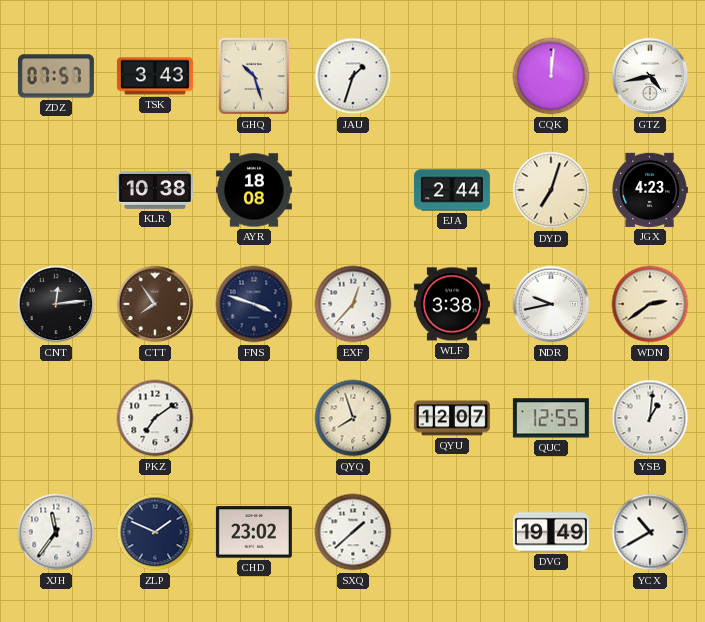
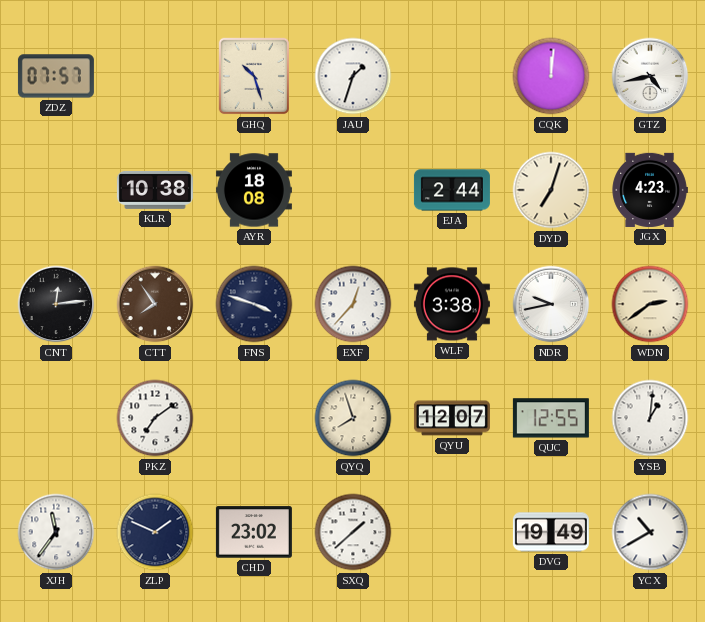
TSK: 3:43 -> none (155, 76)
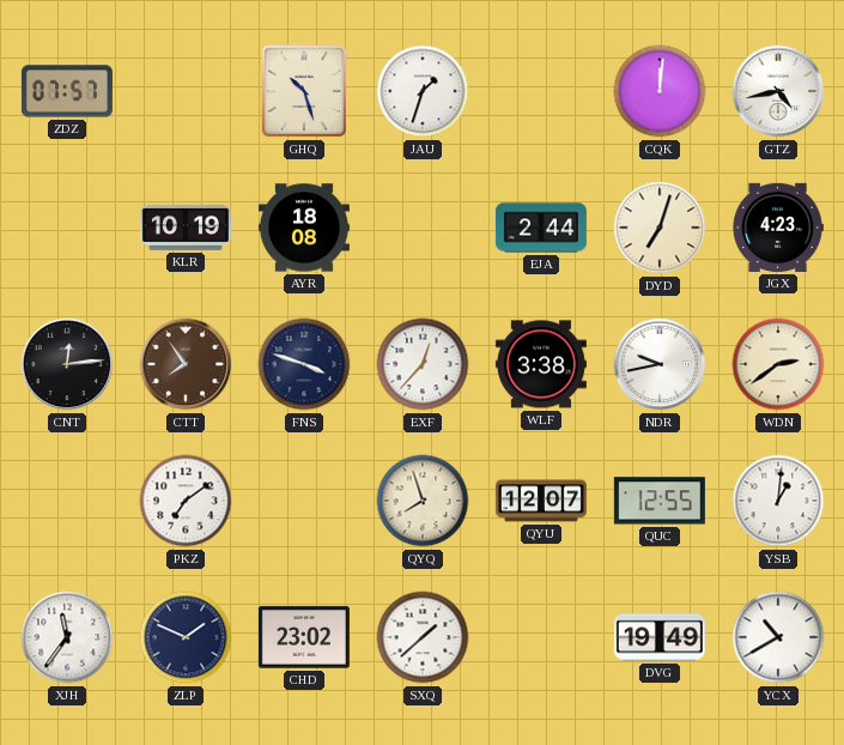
KLR: 10:38 -> 10:19 (186, 228)
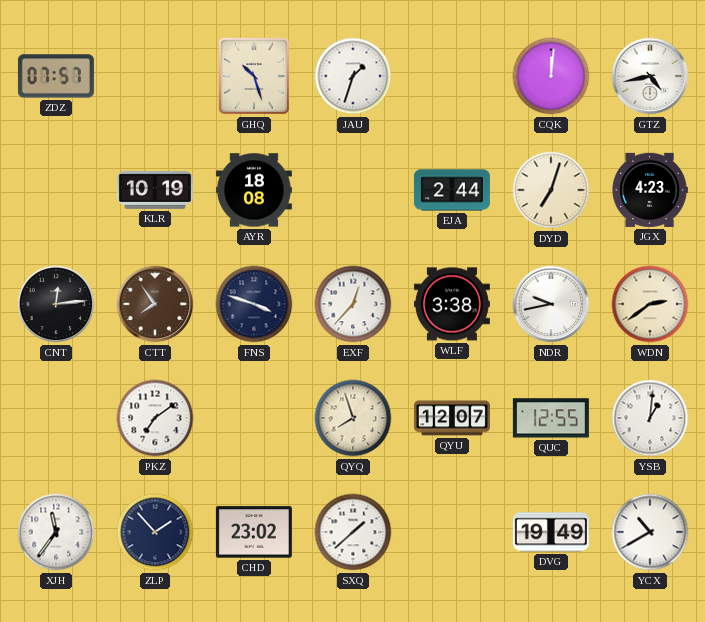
ZLP: 1:49 -> 1:53 (155, 532)
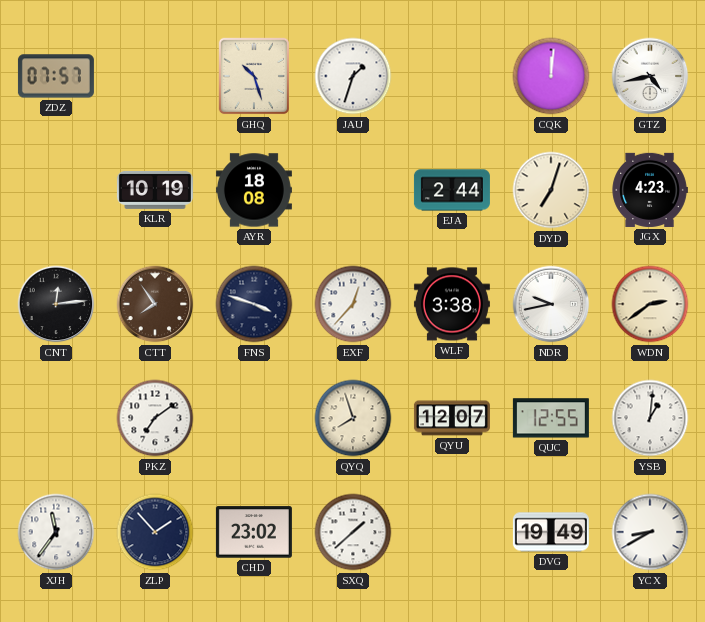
YCX: 10:40 -> 8:40 (650, 532)
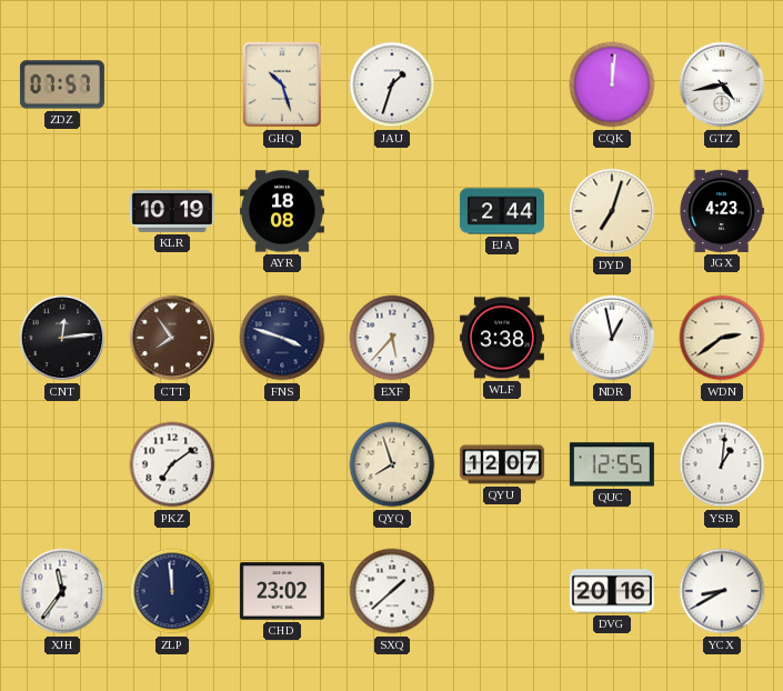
EXF: 12:37 -> 5:37 (392, 338)
NDR: 9:43 -> 12:58 (612, 338)
ZLP: 1:53 -> 11:59 (172, 591)
DVG: 19:49 -> 20:16 (612, 591)
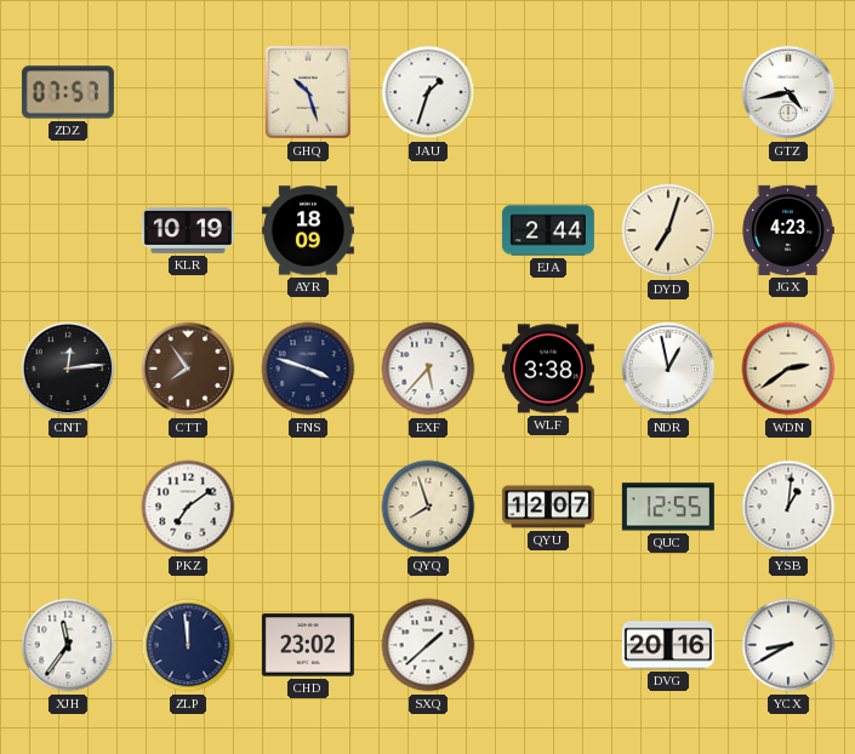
CQK: 12:01 -> none (612, 84)
AYR: 18:08 -> 18:09 (308, 230)
